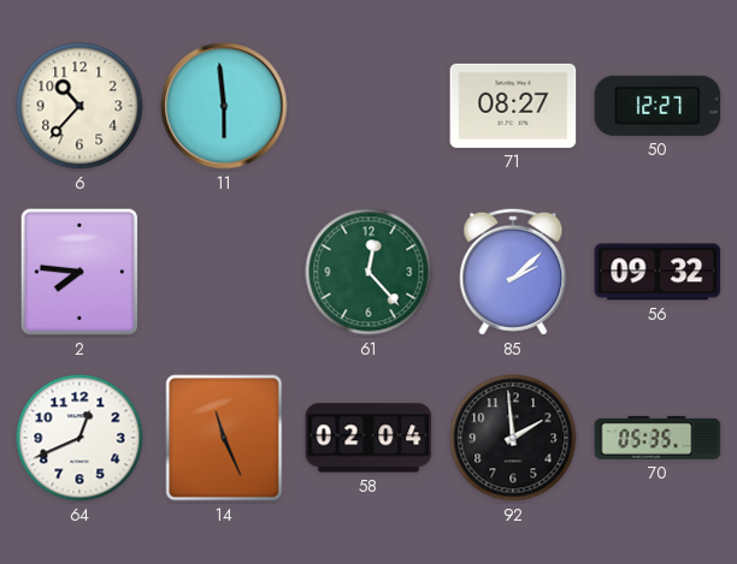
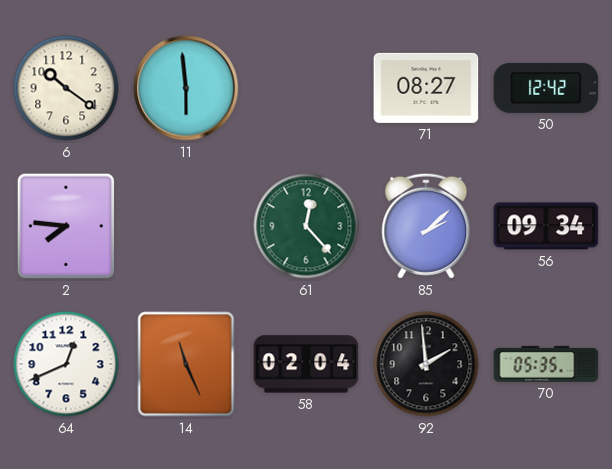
6: 10:37 -> 10:21 (66, 88)
50: 12:27 -> 12:42 (546, 88)
56: 09:32 -> 09:34 (546, 226)
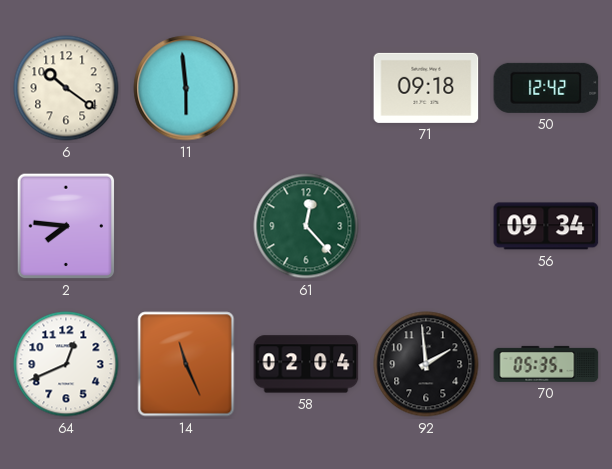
71: 08:27 -> 09:18 (426, 88)
85: 2:08 -> none (426, 226)
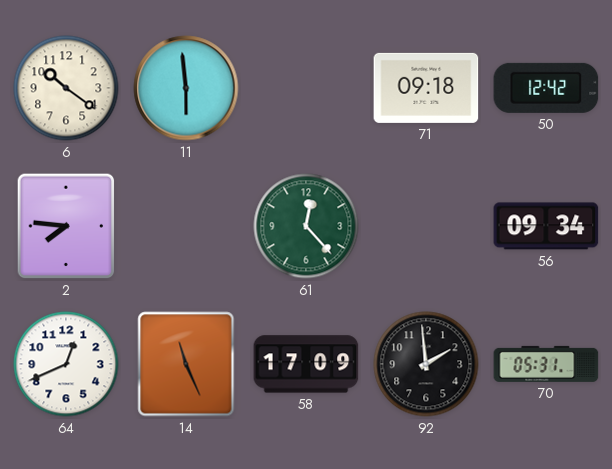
58: 02:04 -> 17:09 (306, 364)
70: 05:35 -> 05:31 (546, 364)
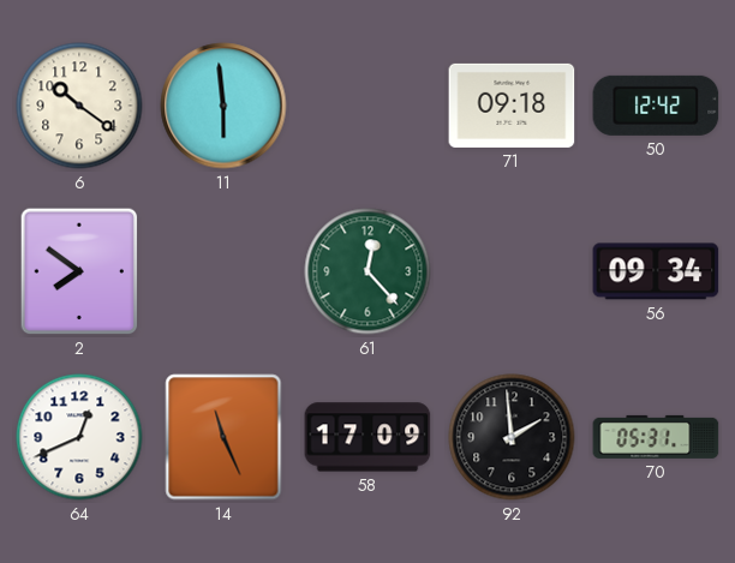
2: 7:46 -> 7:51 (79, 271)
